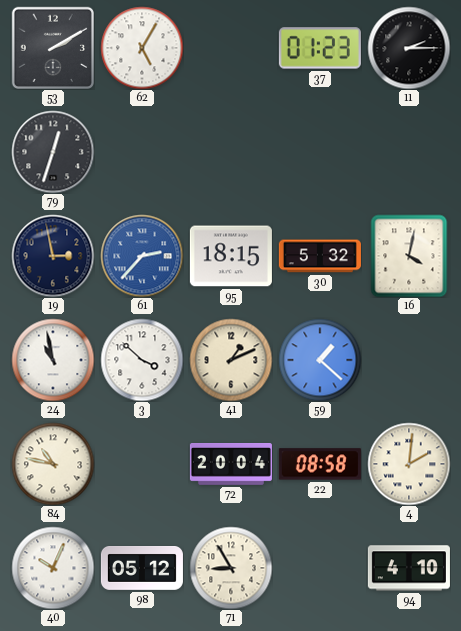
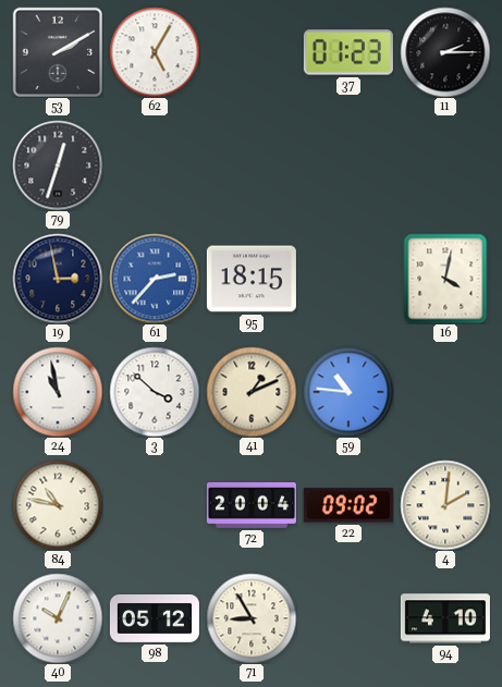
30: 5:32 -> none (320, 256)
59: 1:22 -> 10:46 (348, 392)
22: 08:58 -> 09:02 (348, 505)
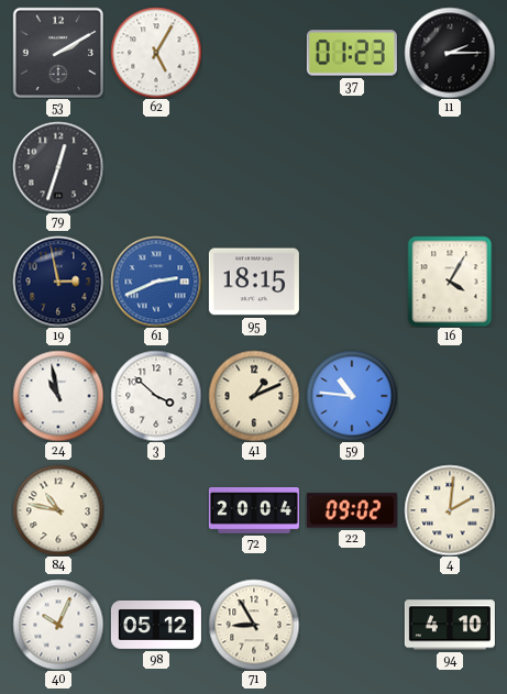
61: 2:37 -> 2:41 (156, 282)
16: 4:02 -> 4:05 (450, 282)
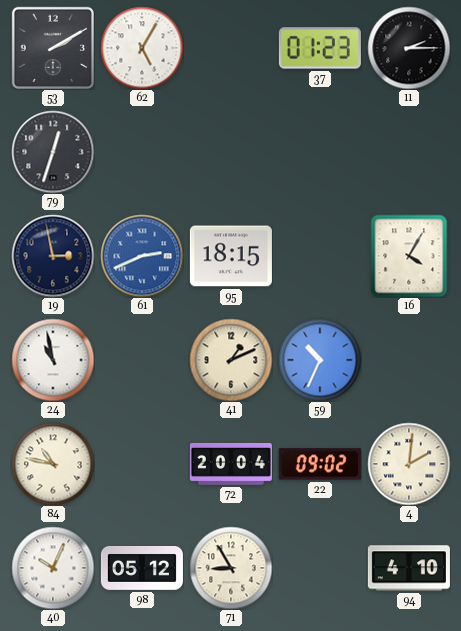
3: 3:52 -> none (156, 396)
59: 10:46 -> 10:34 (320, 360)
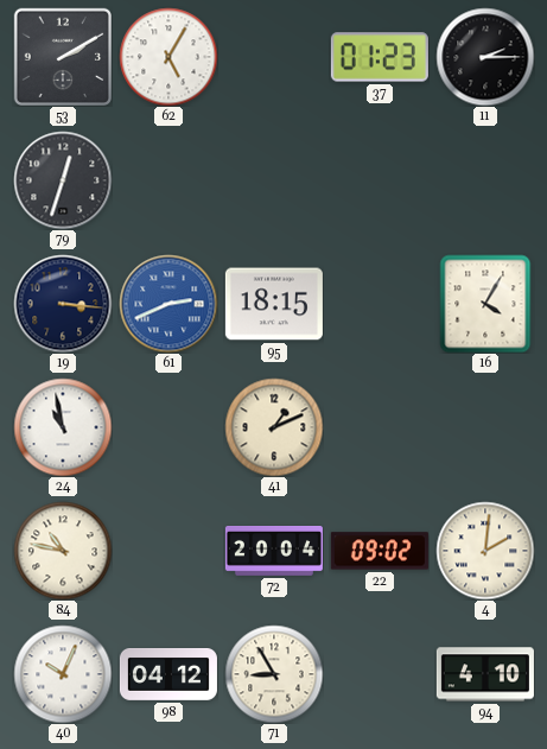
19: 2:58 -> 3:16 (63, 304)
59: 10:34 -> none (320, 360)
98: 05:12 -> 04:12 (168, 675)
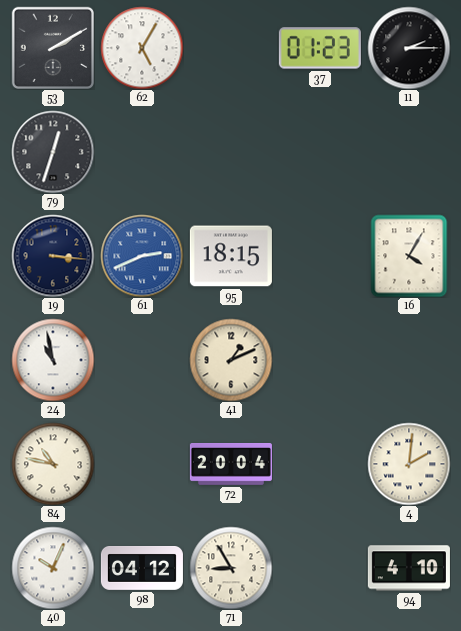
22: 09:02 -> none (380, 551)
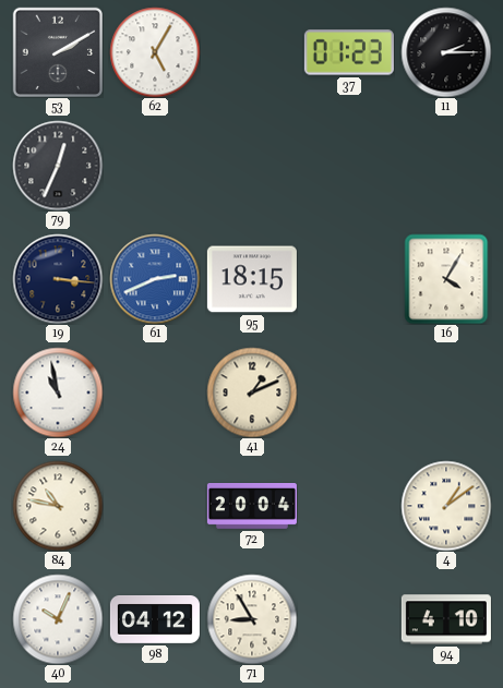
79: 12:33 -> 12:34 (58, 166)
4: 2:01 -> 1:09 (446, 506)
